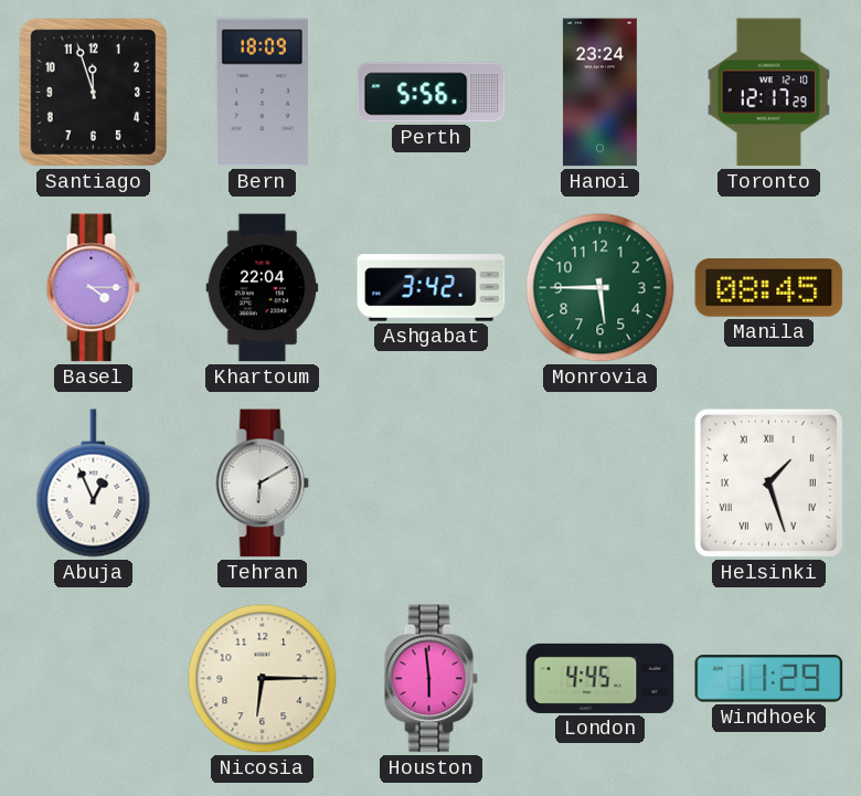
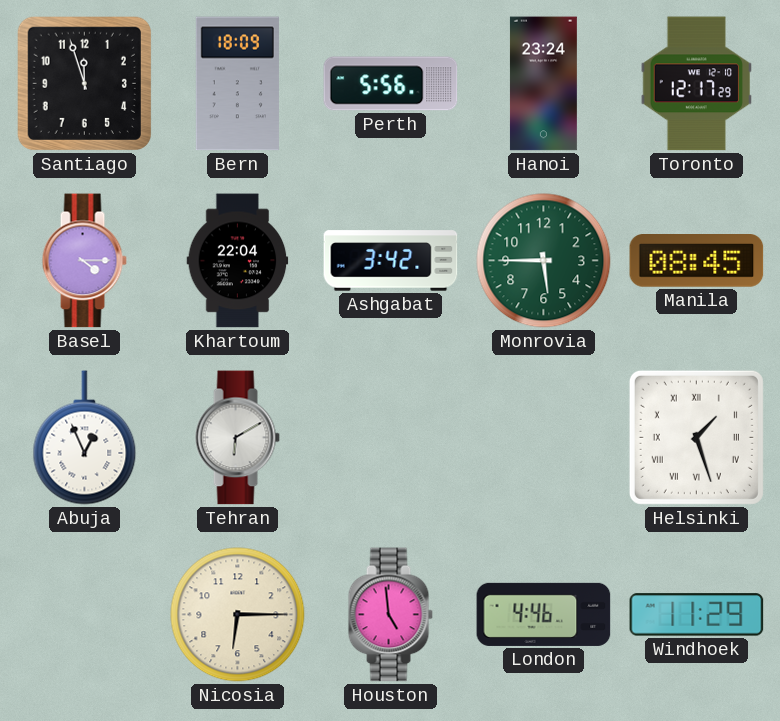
Houston: 5:59 -> 4:59 (390, 615)
London: 4:45 -> 4:46 (544, 614)
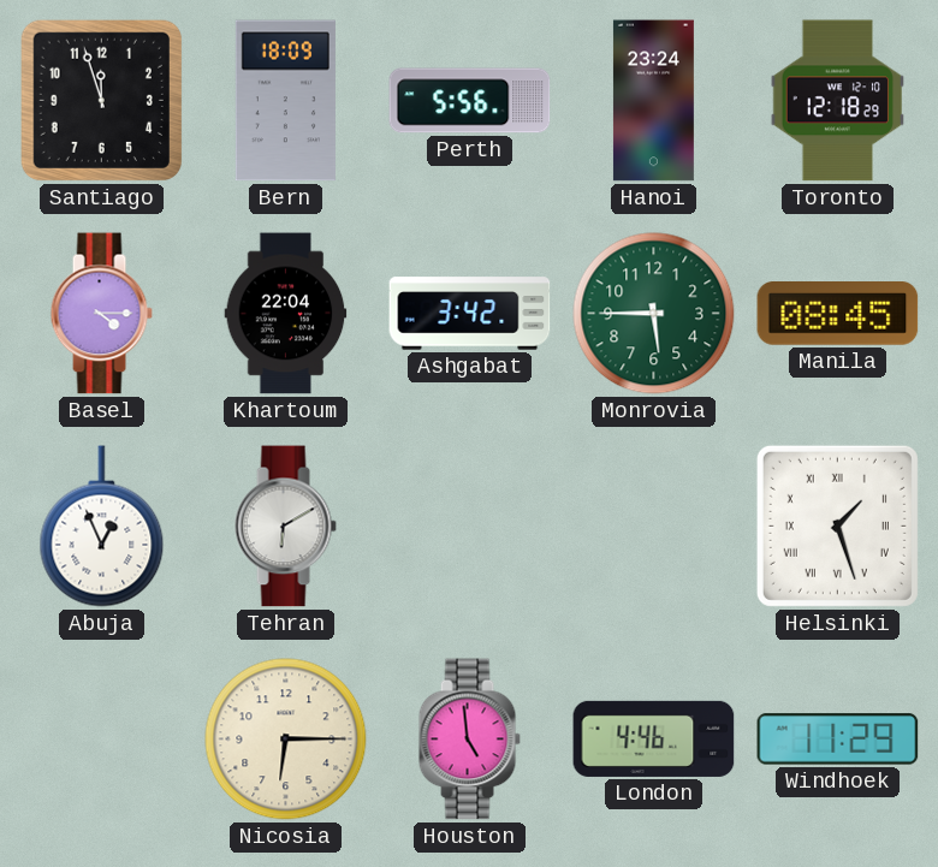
Toronto: 12:17 -> 12:18 (837, 101)
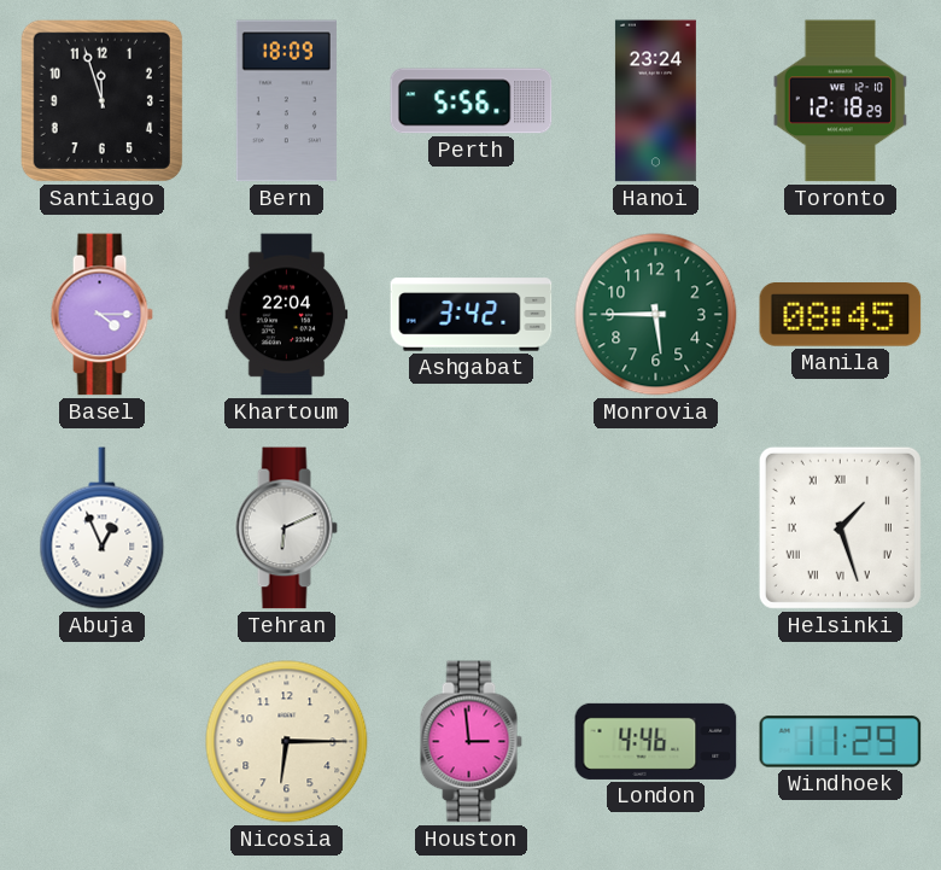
Tehran: 6:10 -> 6:11 (286, 529)
Houston: 4:59 -> 2:59 (470, 742)
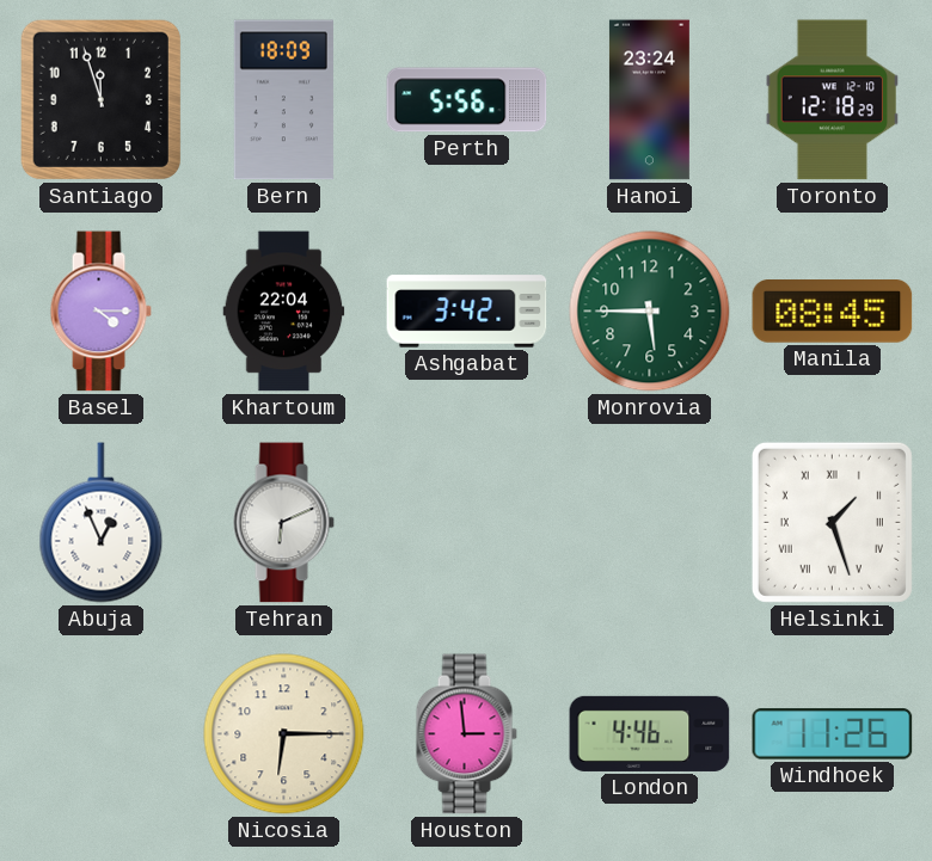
Windhoek: 11:29 -> 11:26 (833, 734)
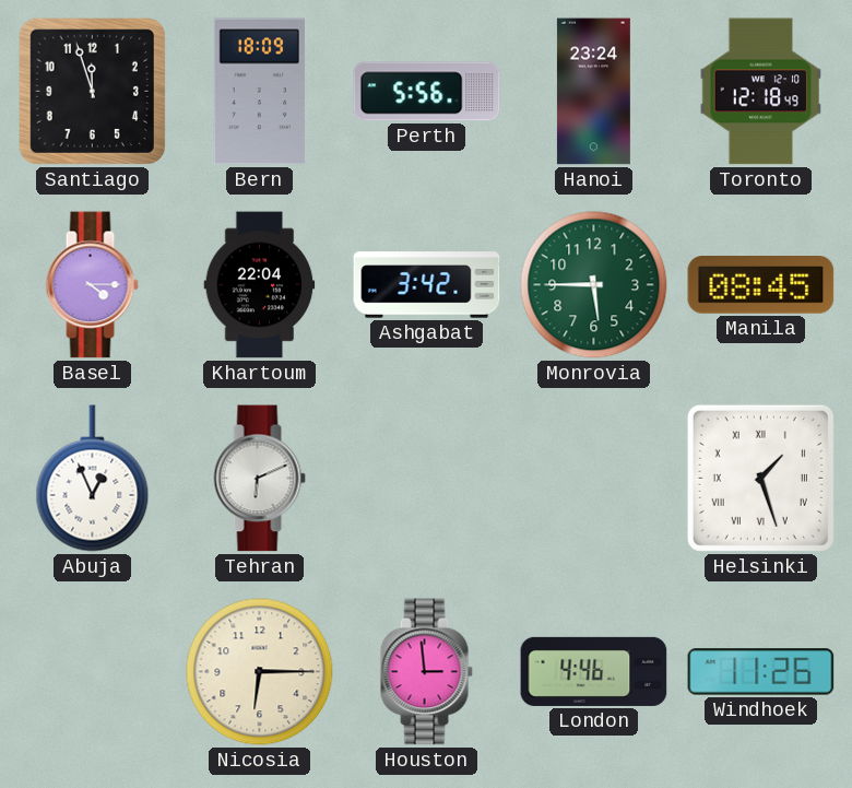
Toronto: 12:18:29 -> 12:18:49 (760, 92)
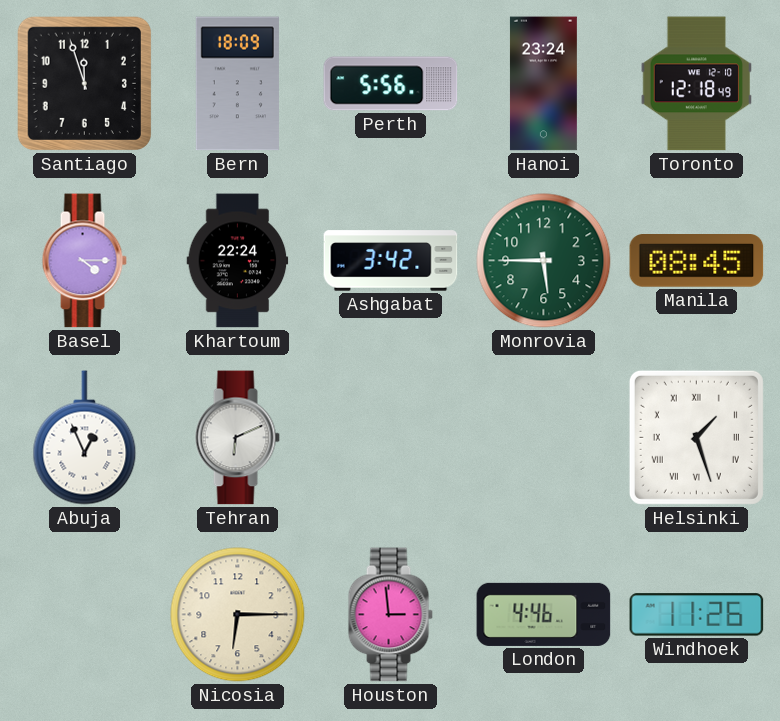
Khartoum: 22:04 -> 22:24 (238, 261)
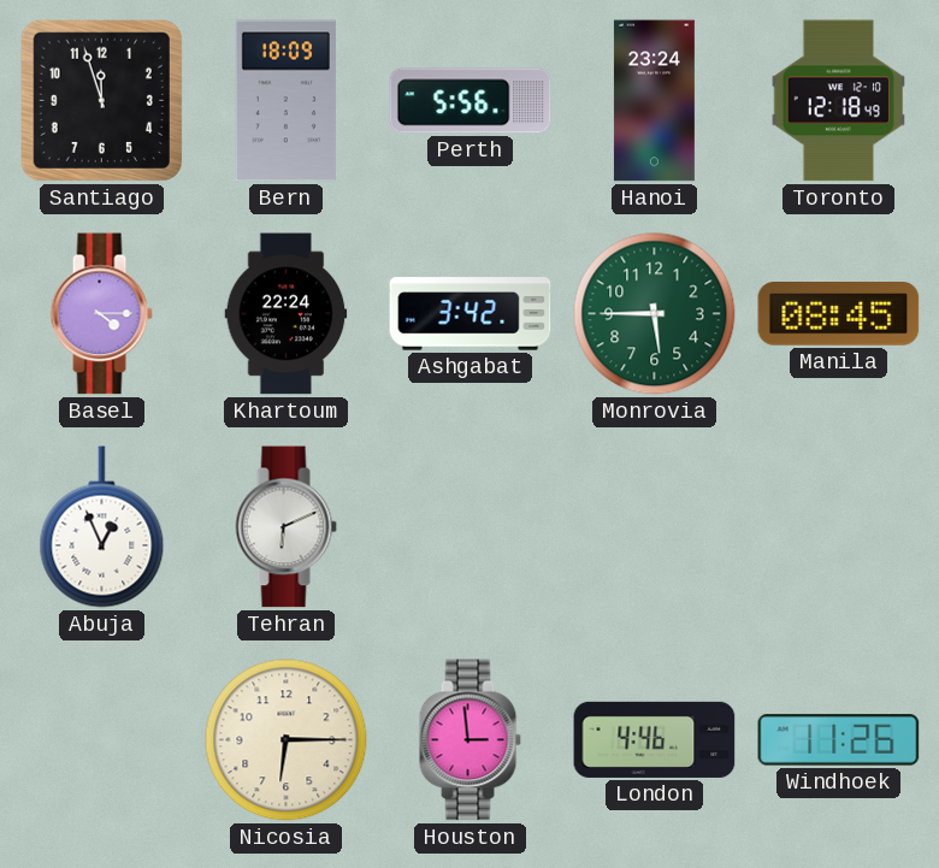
Helsinki: 1:27 -> none (696, 437)
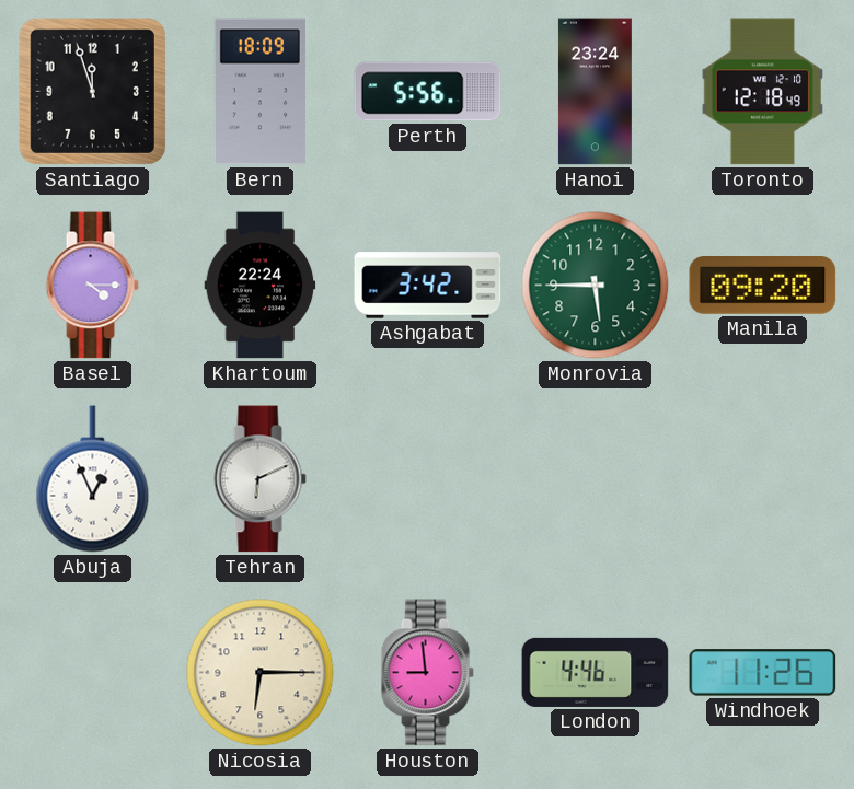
Manila: 08:45 -> 09:20 (763, 286)
Houston: 2:59 -> 8:59 (427, 673)
